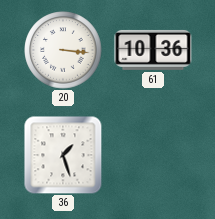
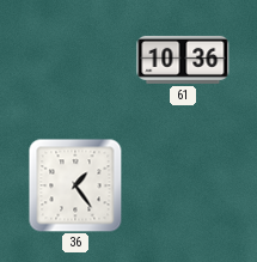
20: 3:16 -> none (63, 50)
36: 1:27 -> 1:24 (75, 185)
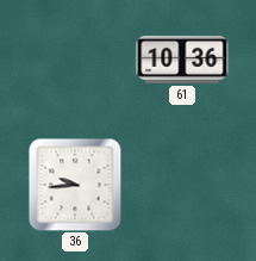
36: 1:24 -> 9:44 (75, 185)
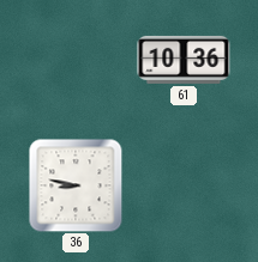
36: 9:44 -> 8:47 (76, 185)
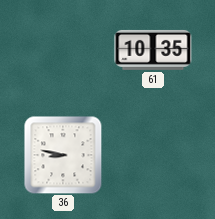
61: 10:36 -> 10:35 (153, 50)
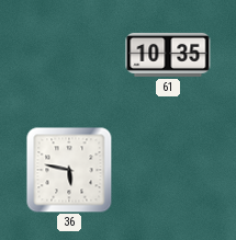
36: 8:47 -> 5:47 (69, 170)
